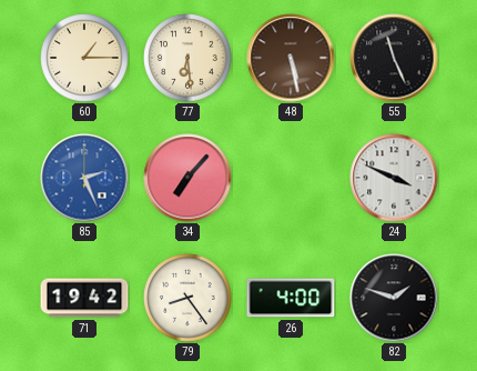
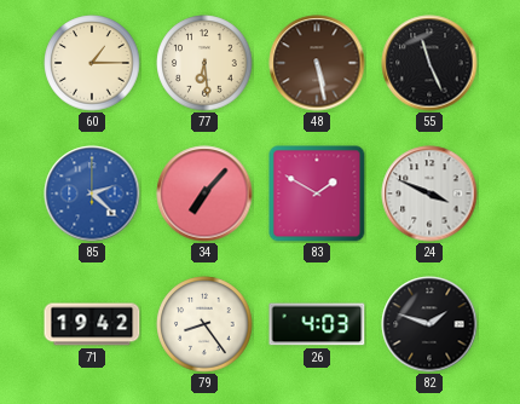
85: 2:26 -> 2:22 (92, 194)
83: none -> 1:50 (317, 194)
26: 4:00 -> 4:03 (317, 324)
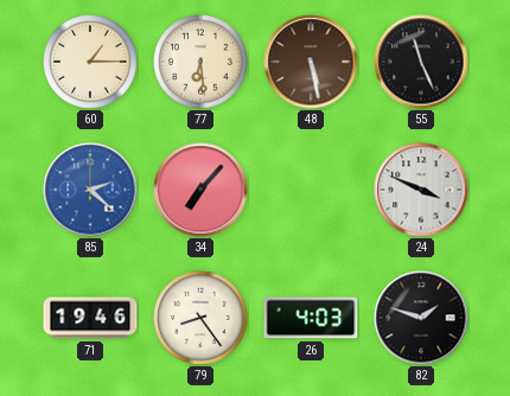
83: 1:50 -> none (317, 194)
71: 19:42 -> 19:46 (90, 318)
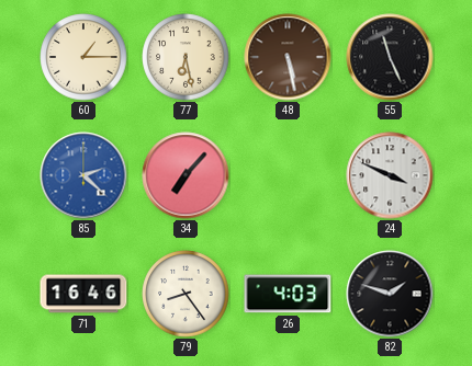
77: 6:29 -> 6:28 (186, 57)
71: 19:46 -> 16:46 (83, 294)
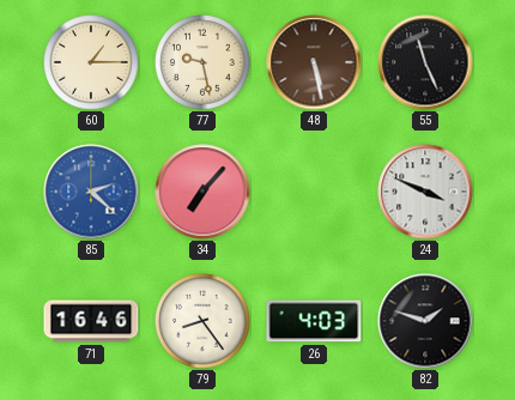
77: 6:28 -> 9:28 (202, 62)
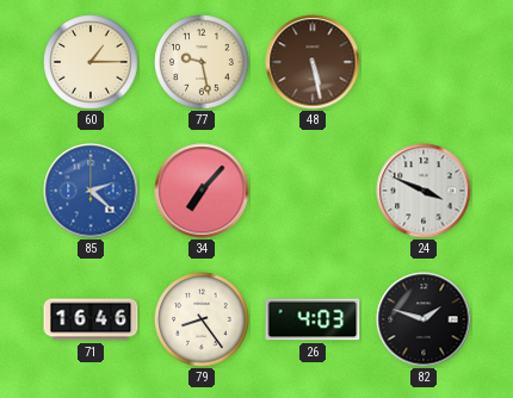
55: 11:26 -> none (425, 62)
